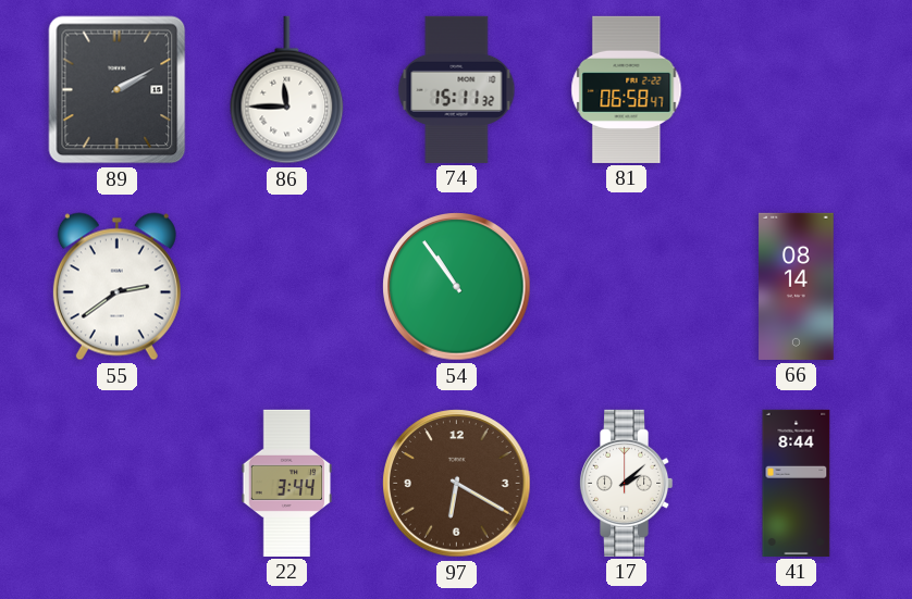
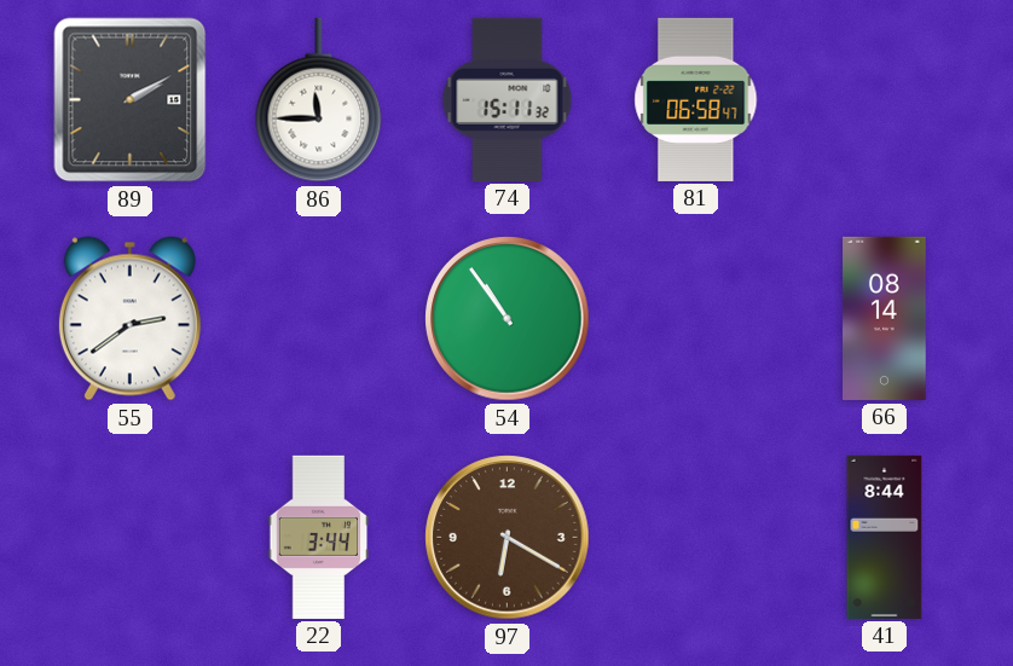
17: 2:08 -> none (626, 483)
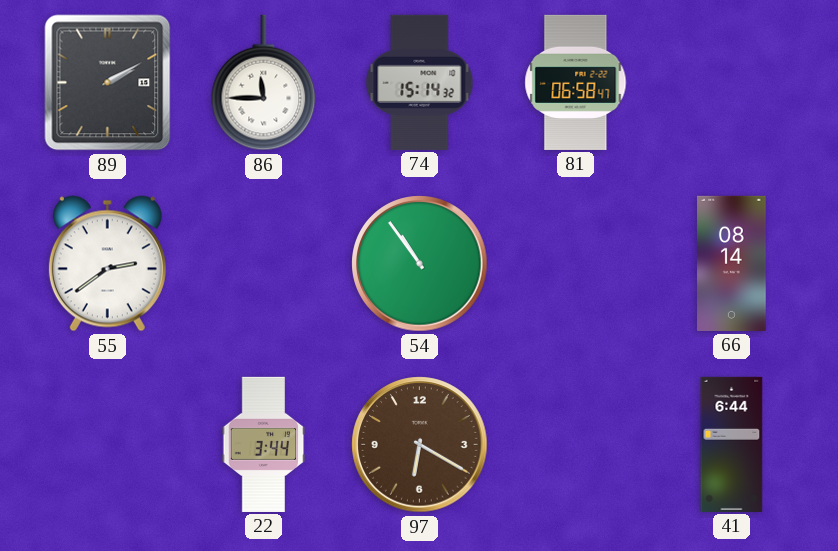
74: 15:11 -> 15:14 (420, 82)
41: 8:44 -> 6:44 (732, 444)
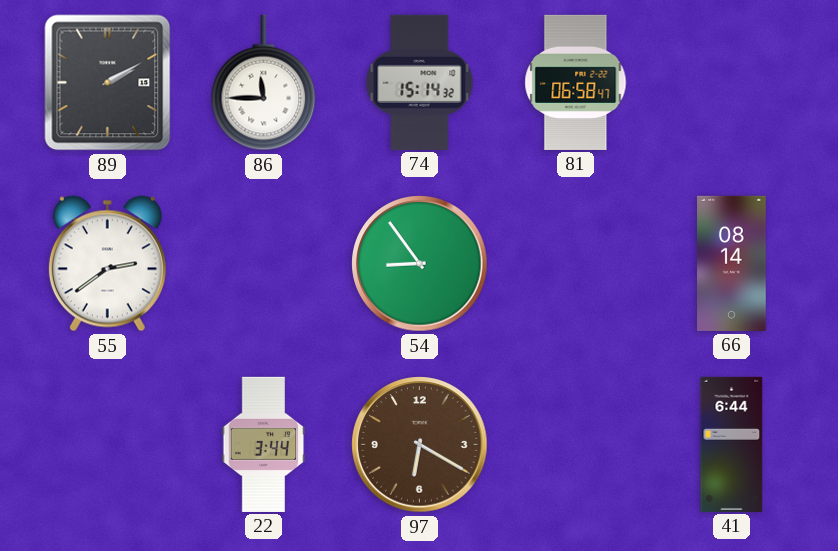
54: 10:54 -> 8:54 (420, 264)
